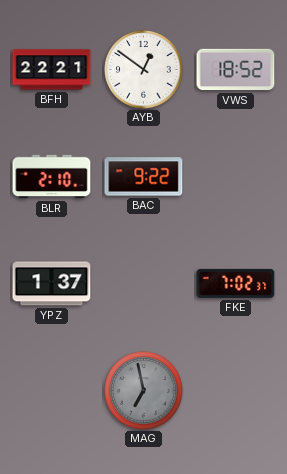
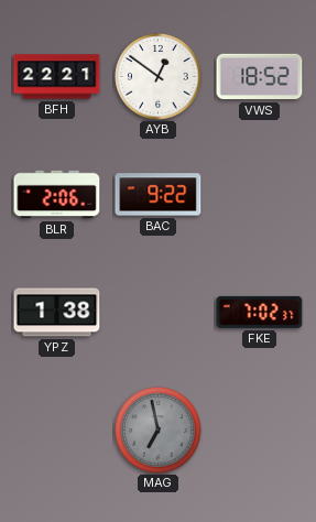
BLR: 2:10 -> 2:06 (57, 195)
YPZ: 1:37 -> 1:38 (57, 313)
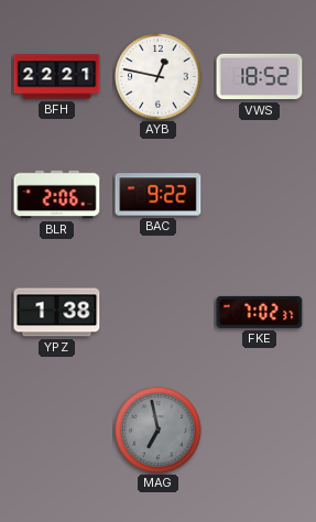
AYB: 12:51 -> 12:47 (159, 77)
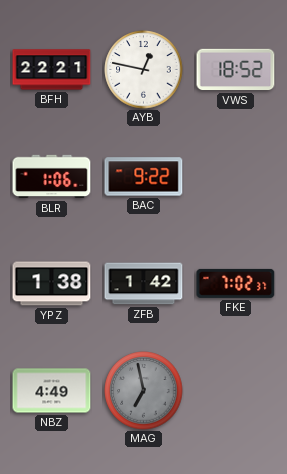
BLR: 2:06 -> 1:06 (52, 177)
ZFB: none -> 1:42 (144, 284)
NBZ: none -> 4:49 (52, 391)
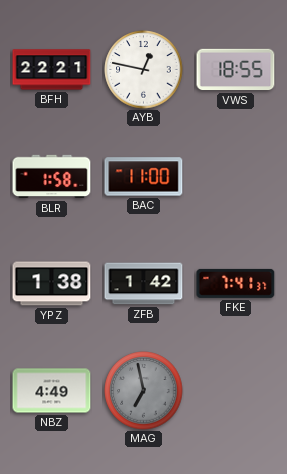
VWS: 18:52 -> 18:55 (236, 70)
BLR: 1:06 -> 1:58 (52, 177)
BAC: 9:22 -> 11:00 (144, 177)
FKE: 7:02 -> 7:41 (236, 283)
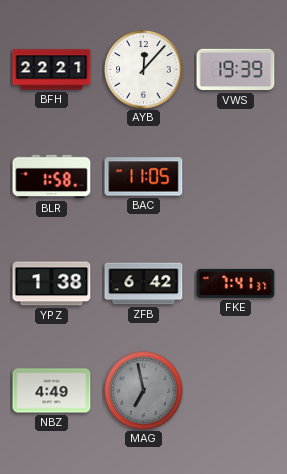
AYB: 12:47 -> 12:07 (144, 70)
VWS: 18:55 -> 19:39 (236, 70)
BAC: 11:00 -> 11:05 (144, 177)
ZFB: 1:42 -> 6:42 (144, 284)
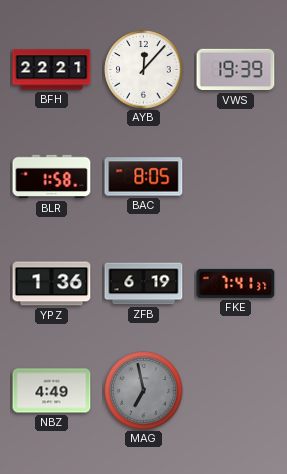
BAC: 11:05 -> 8:05 (144, 177)
YPZ: 1:38 -> 1:36 (52, 284)
ZFB: 6:42 -> 6:19 (144, 284)
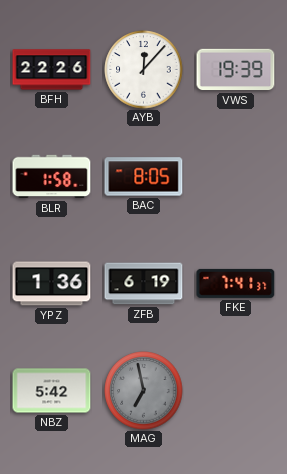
BFH: 22:21 -> 22:26 (52, 70)
NBZ: 4:49 -> 5:42 (52, 391)
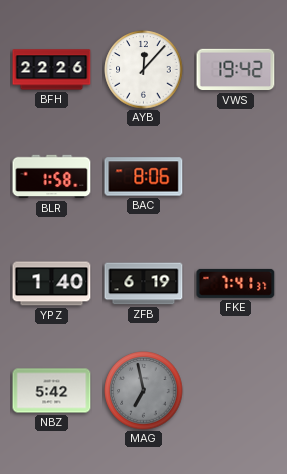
VWS: 19:39 -> 19:42 (236, 70)
BAC: 8:05 -> 8:06 (144, 177)
YPZ: 1:36 -> 1:40 (52, 284)
